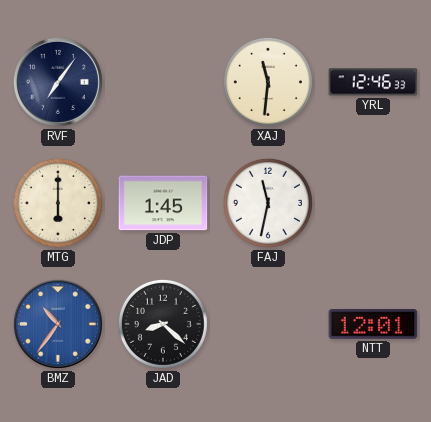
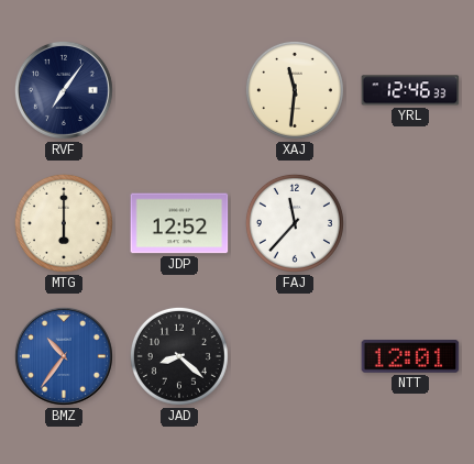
JDP: 1:45 -> 12:52 (179, 223)
FAJ: 11:32 -> 11:37 (295, 223)
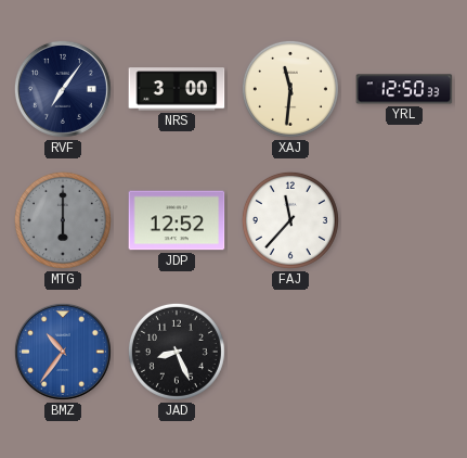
NRS: none -> 3:00 (177, 89)
YRL: 12:46 -> 12:50 (404, 89)
MTG dial: cream -> grey (63, 220)
JAD: 8:22 -> 8:26 (177, 352)
NTT: 12:01 -> none (410, 356)
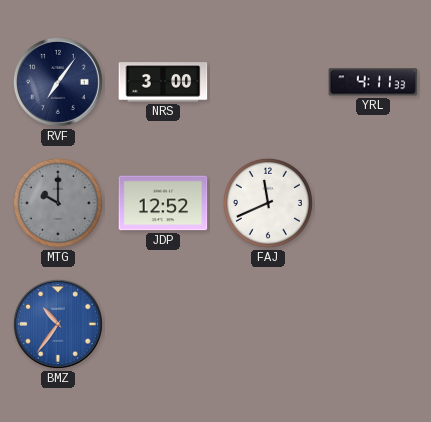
XAJ: 11:31 -> none (290, 89)
YRL: 12:50 -> 4:11 (373, 82)
MTG: 6:00 -> 10:00 (58, 203)
FAJ: 11:37 -> 11:41 (268, 203)
JAD: 8:26 -> none (177, 352)
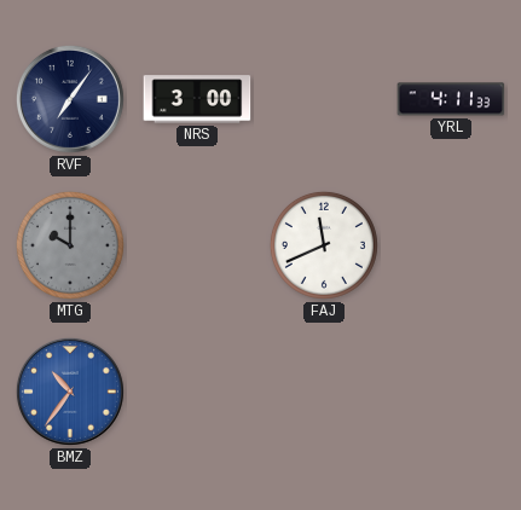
JDP: 12:52 -> none (163, 203)
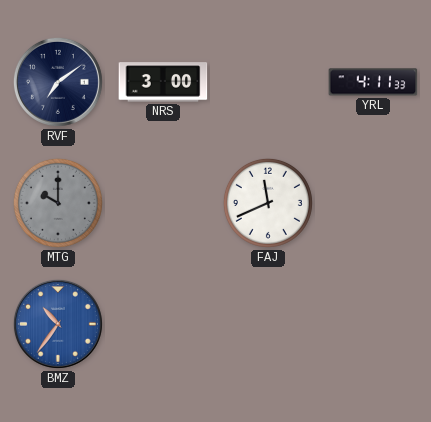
RVF: 7:06 -> 7:09 (58, 82)
